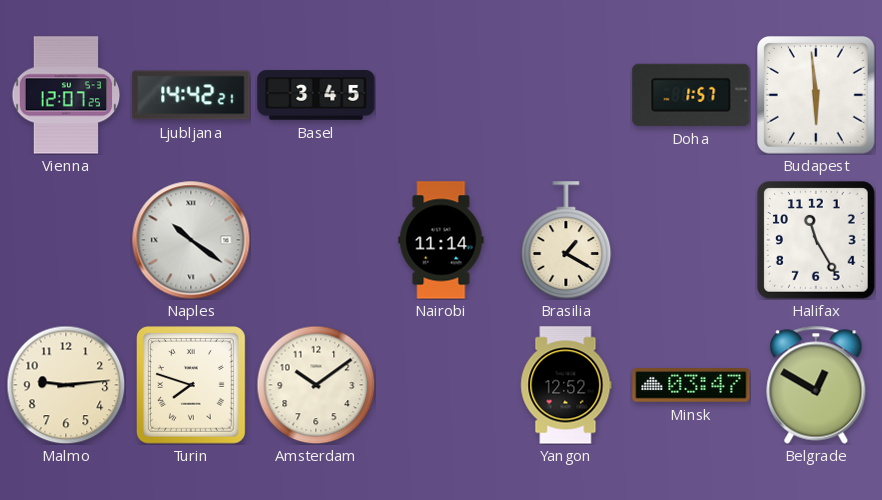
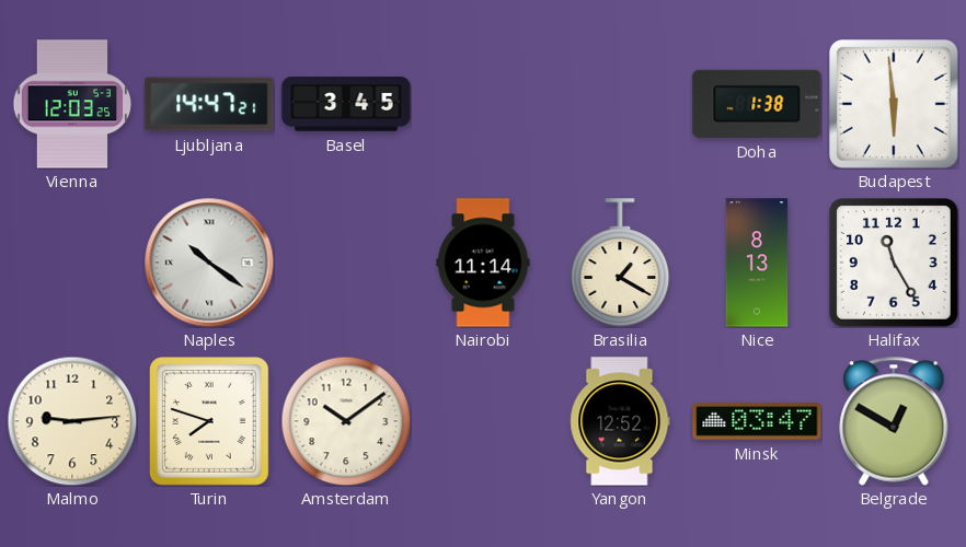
Vienna: 12:07 -> 12:03 (72, 104)
Ljubljana: 14:42 -> 14:47 (209, 104)
Doha: 1:57 -> 1:38 (757, 104)
Nice: none -> 8:13 (757, 263)
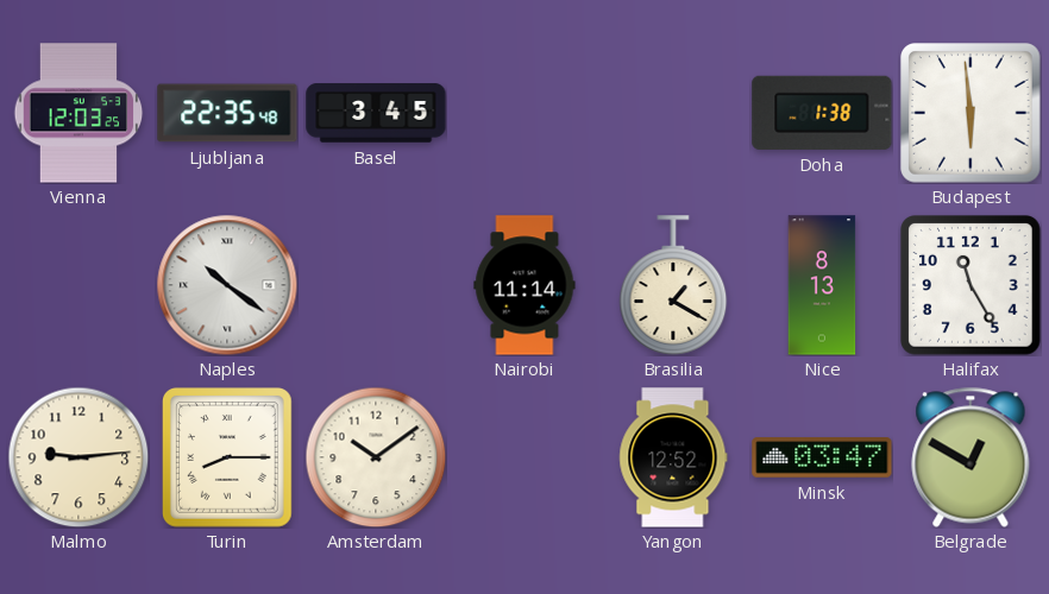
Ljubljana: 14:47 -> 22:35 (227, 113)
Turin: 7:48 -> 8:15 (228, 459)
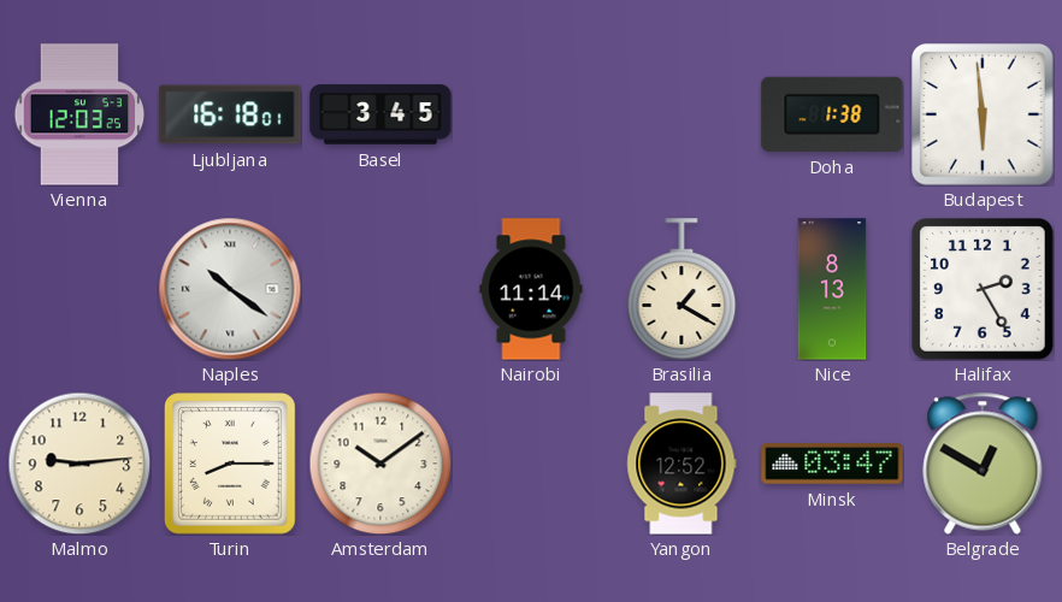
Ljubljana: 22:35 -> 16:18 (230, 114)
Halifax: 11:25 -> 2:25 (984, 290)
